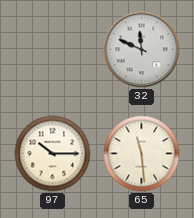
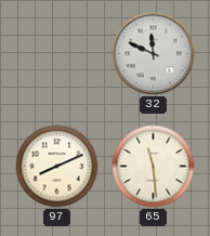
97: 10:15 -> 8:11 (57, 167)
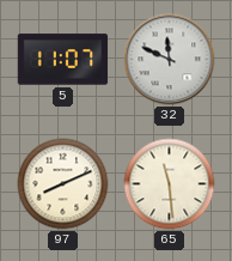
5: none -> 11:07 (63, 60)
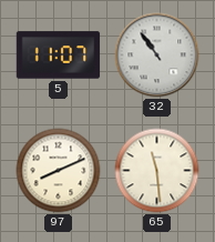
32: 11:49 -> 10:54 (157, 56)
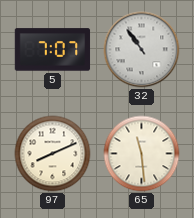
5: 11:07 -> 7:07 (53, 50)
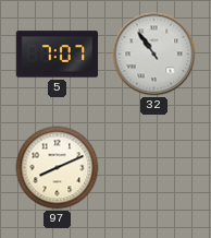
65: 11:29 -> none (142, 154)
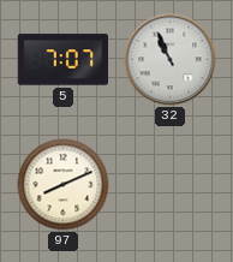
32: 10:54 -> 10:56 (171, 60)
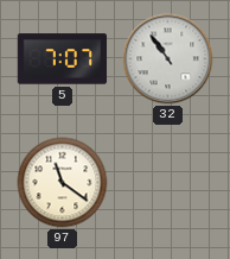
32: 10:56 -> 10:54 (168, 59)
97: 8:11 -> 11:21 (63, 183)
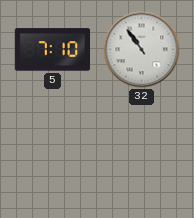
5: 7:07 -> 7:10 (53, 50)
97: 11:21 -> none (63, 183)
